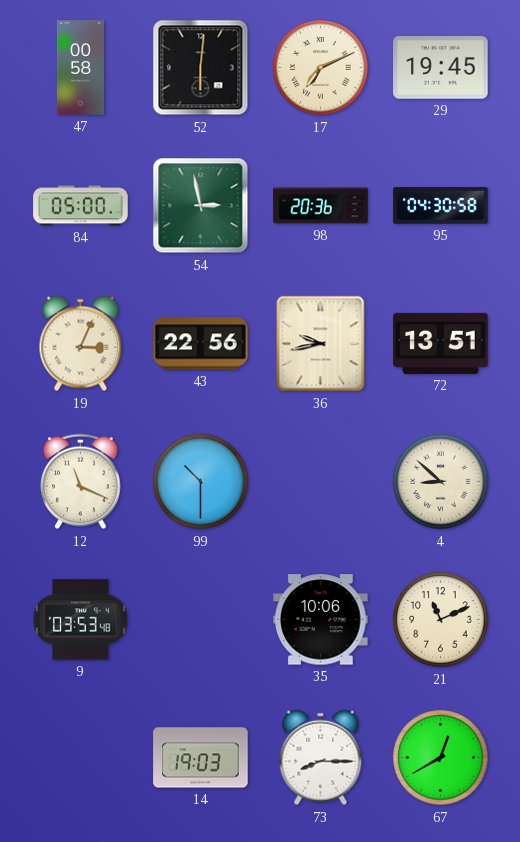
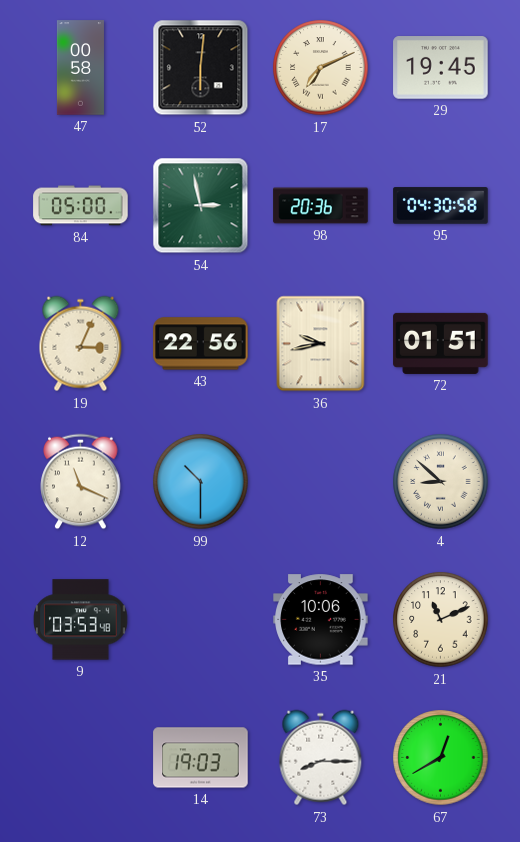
72: 13:51 -> 01:51 (441, 343)
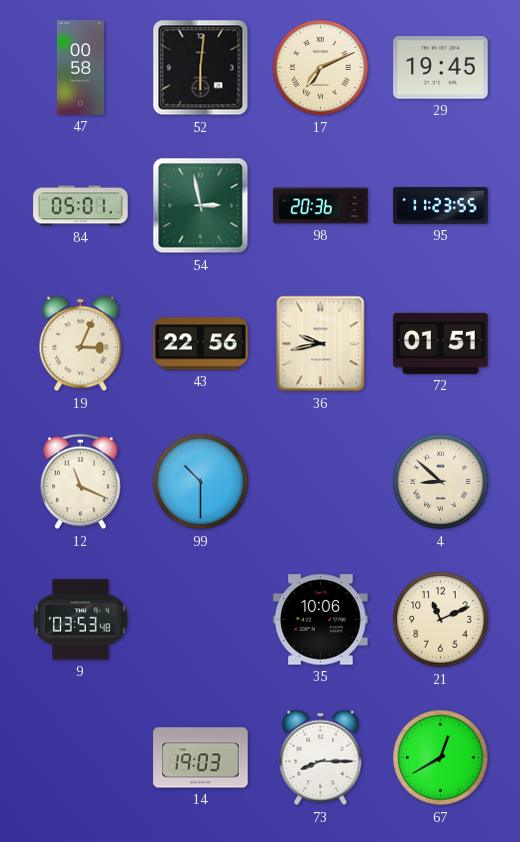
84: 05:00 -> 05:01 (81, 206)
95: 04:30 -> 11:23 (441, 206)
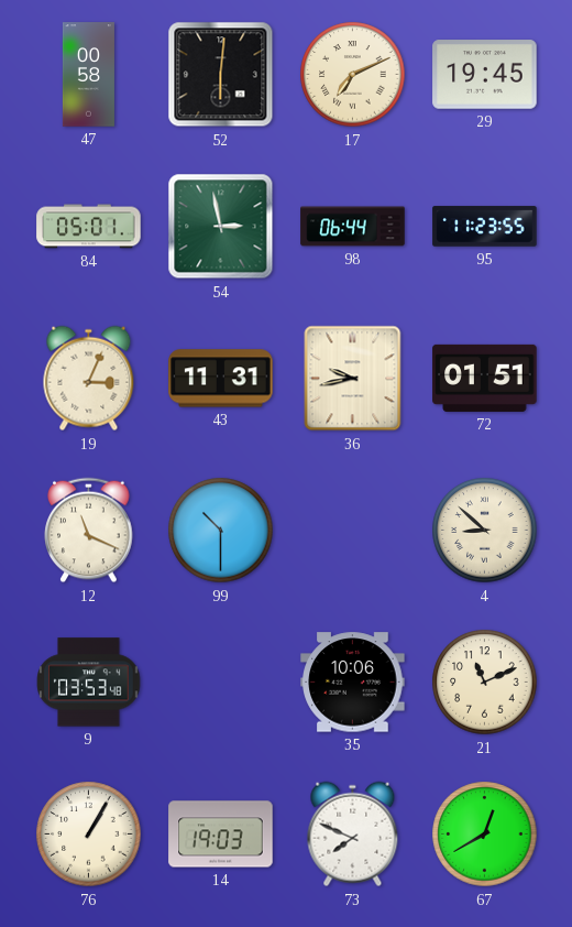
98: 20:36 -> 06:44 (353, 227)
43: 22:56 -> 11:31 (221, 379)
76: none -> 1:05 (89, 835)
73: 8:15 -> 7:49 (353, 835)
